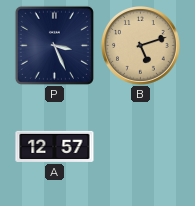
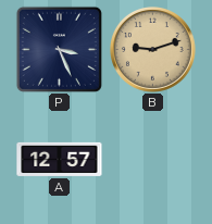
B: 5:12 -> 9:12 (153, 50)
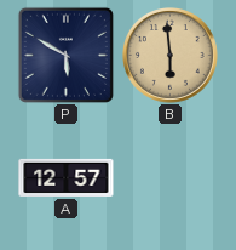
P: 3:26 -> 5:50 (65, 55)
B: 9:12 -> 5:59 (171, 56)
